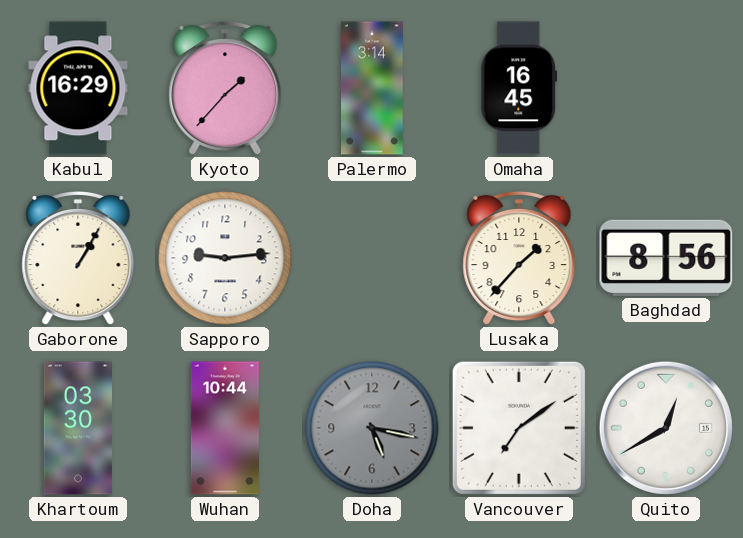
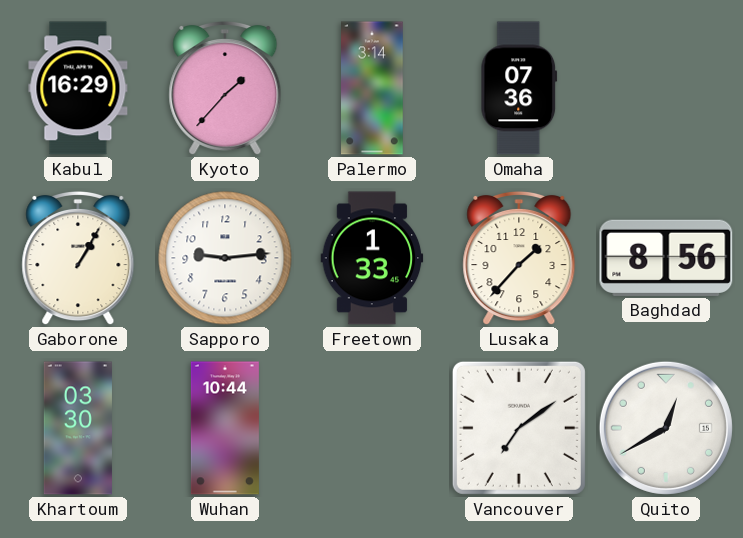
Omaha: 16:45 -> 07:36 (519, 88)
Freetown: none -> 1:33 (372, 258)
Doha: 5:17 -> none (372, 428)
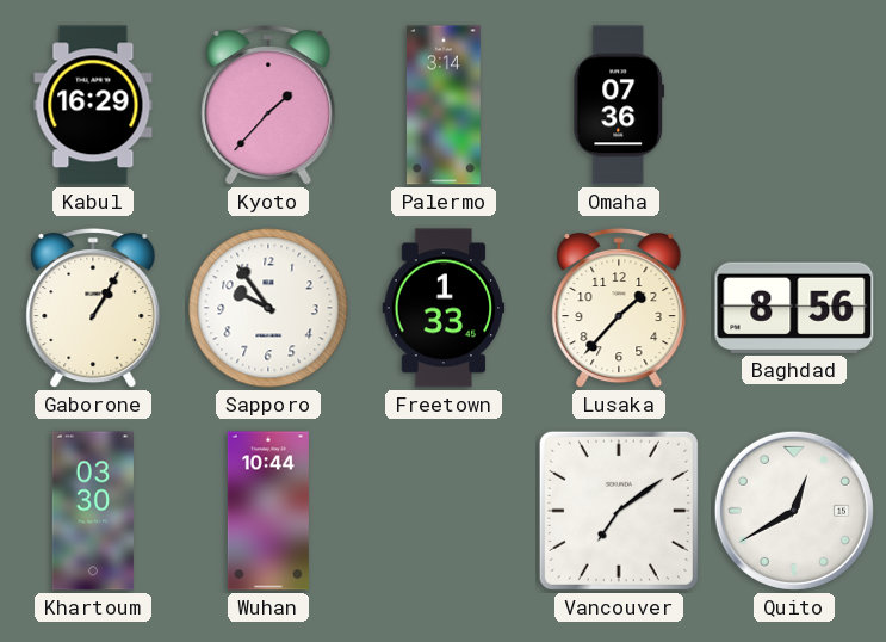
Sapporo: 9:14 -> 9:54 (268, 308)
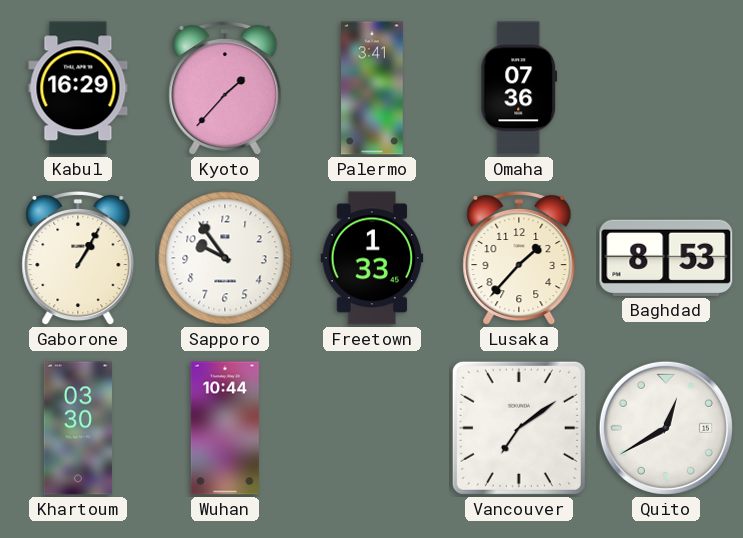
Palermo: 3:14 -> 3:41 (373, 88)
Baghdad: 8:56 -> 8:53 (666, 258)
